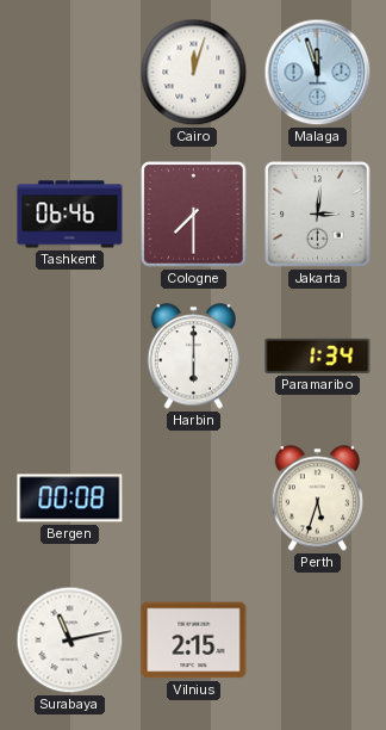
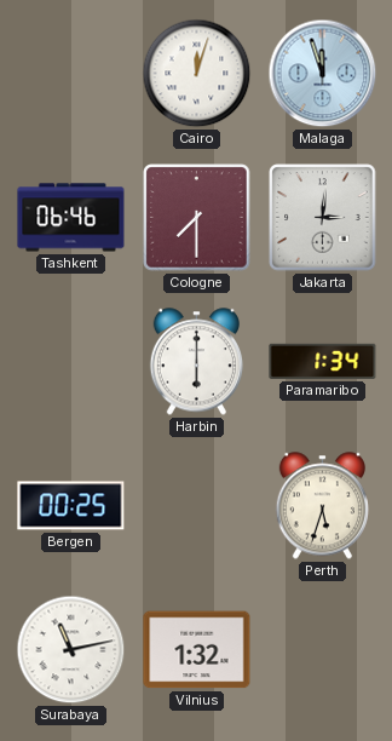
Bergen: 00:08 -> 00:25 (71, 506)
Vilnius: 2:15 -> 1:32 (197, 650)
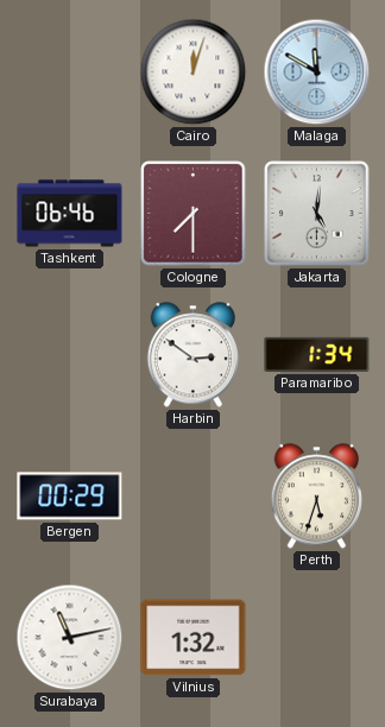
Malaga: 11:57 -> 11:50 (317, 72)
Jakarta: 3:01 -> 5:01 (317, 214)
Harbin: 6:00 -> 2:51 (192, 355)
Bergen: 00:25 -> 00:29 (70, 497)
